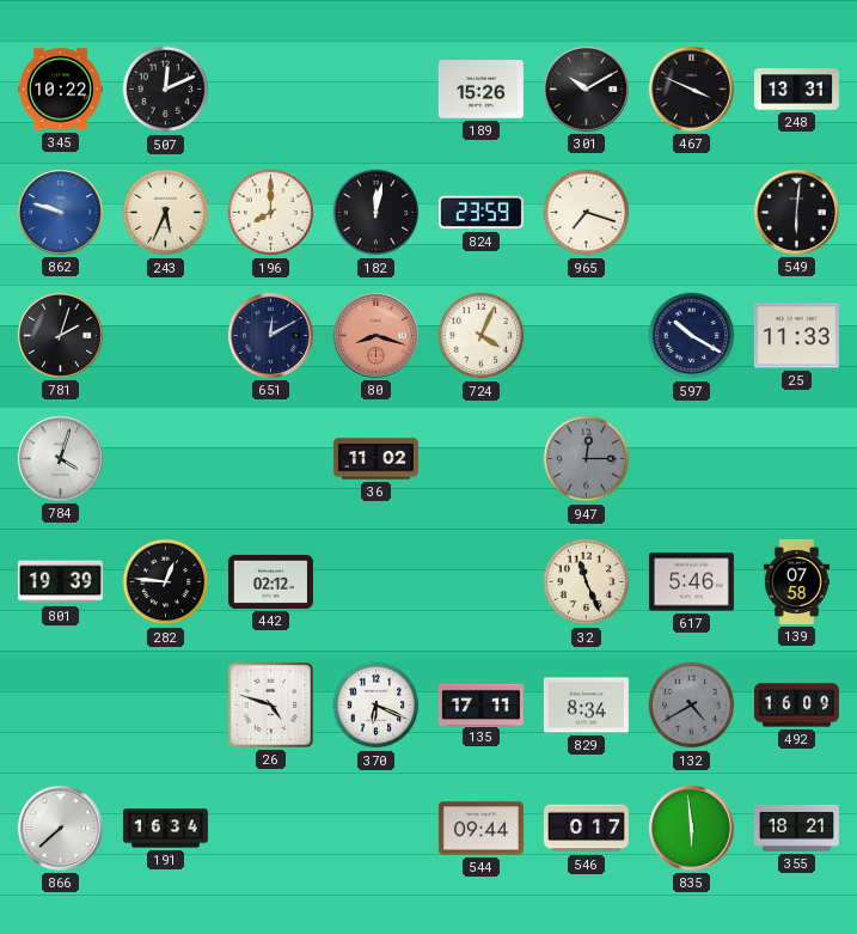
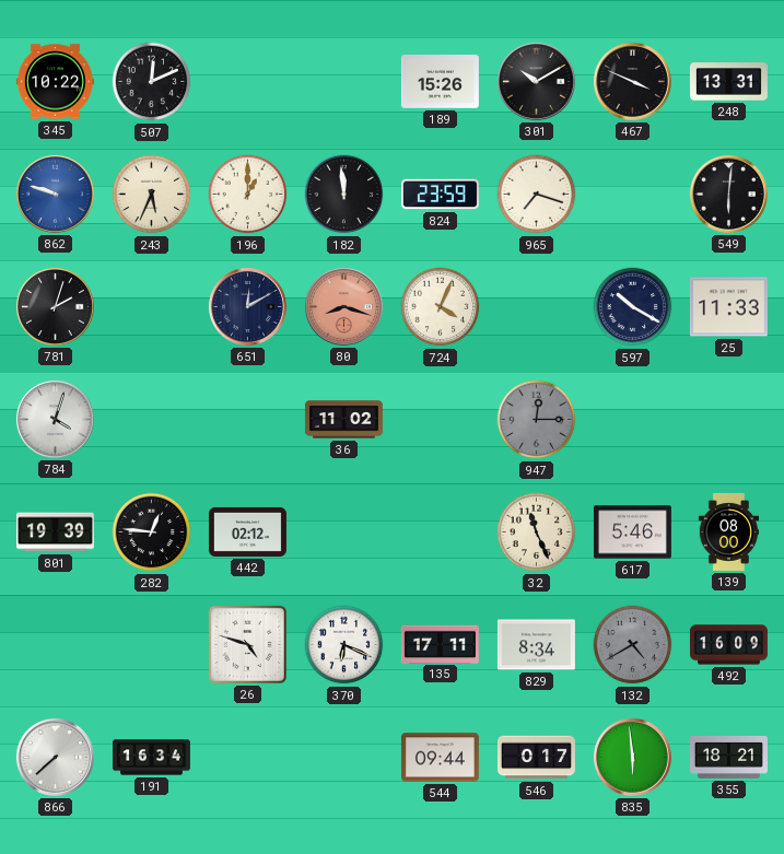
196: 8:00 -> 1:00 (248, 195)
182: 12:02 -> 11:59 (344, 195)
139: 07:58 -> 08:00 (728, 531)
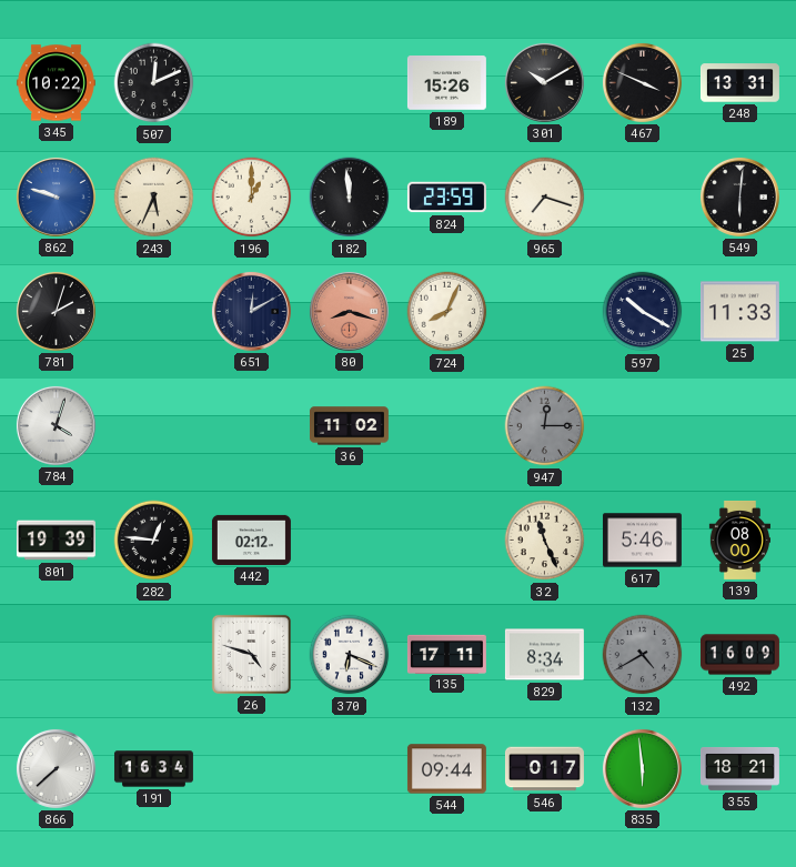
724: 4:04 -> 8:04 (447, 312)
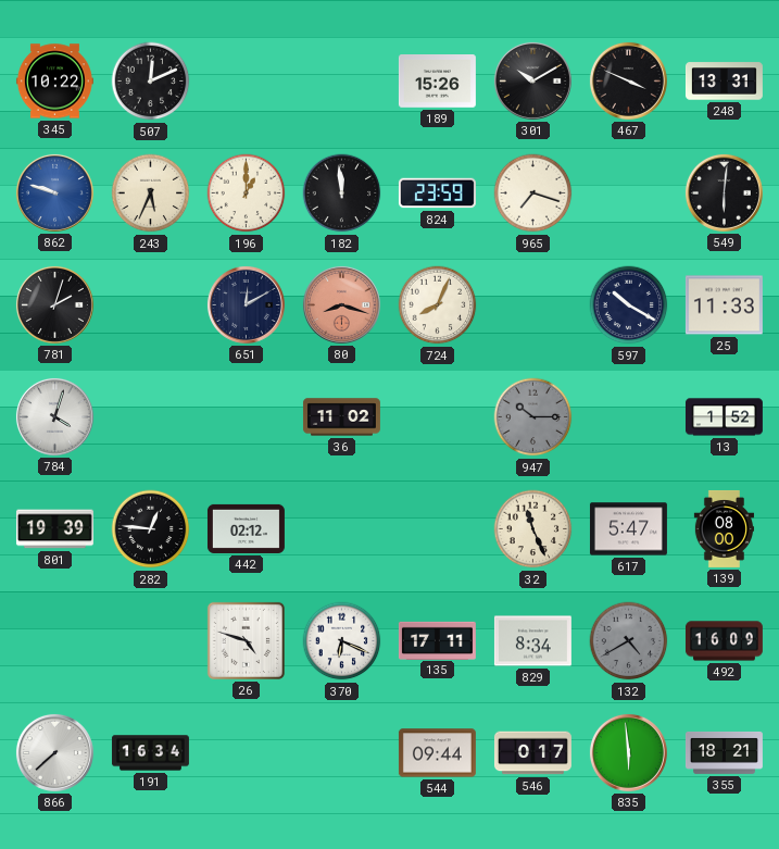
947: 12:15 -> 10:15 (533, 417)
13: none -> 1:52 (724, 417)
617: 5:46 -> 5:47 (628, 529)
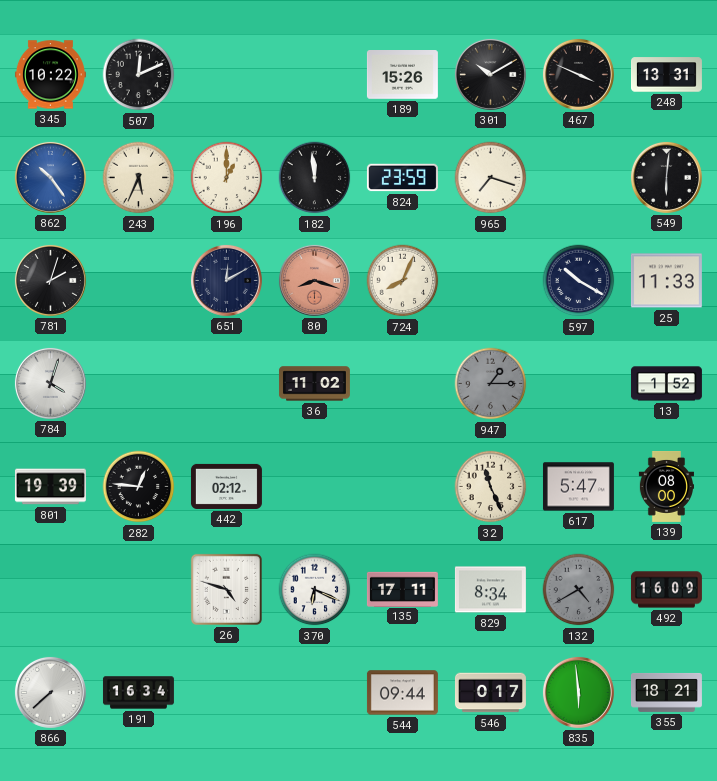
862: 9:48 -> 10:24 (50, 177)
947: 10:15 -> 1:15 (491, 384)
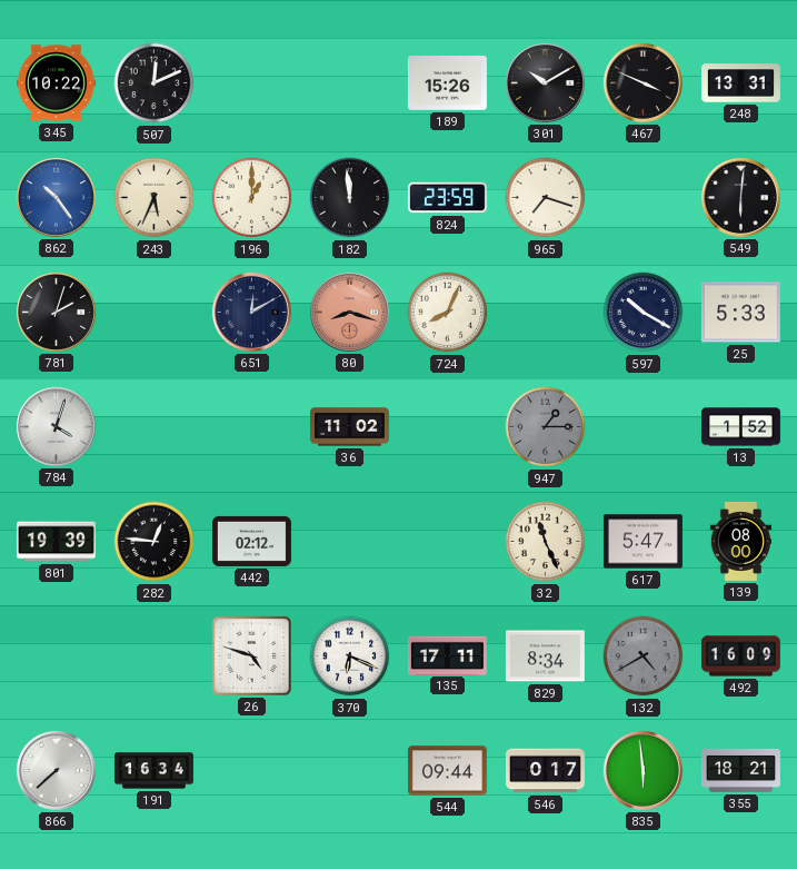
25: 11:33 -> 5:33 (740, 313)
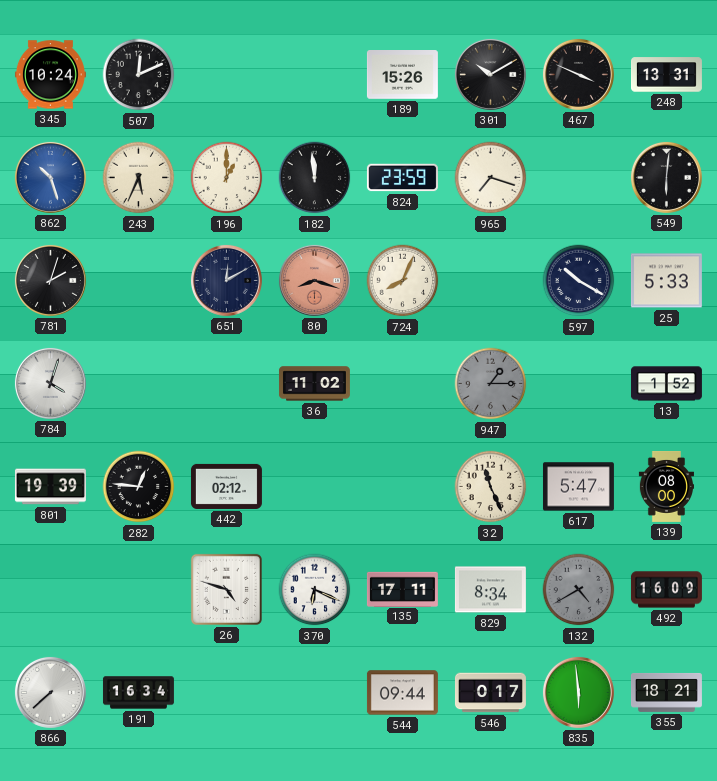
345: 10:22 -> 10:24 (50, 75)
862: 10:24 -> 10:27 (50, 177)
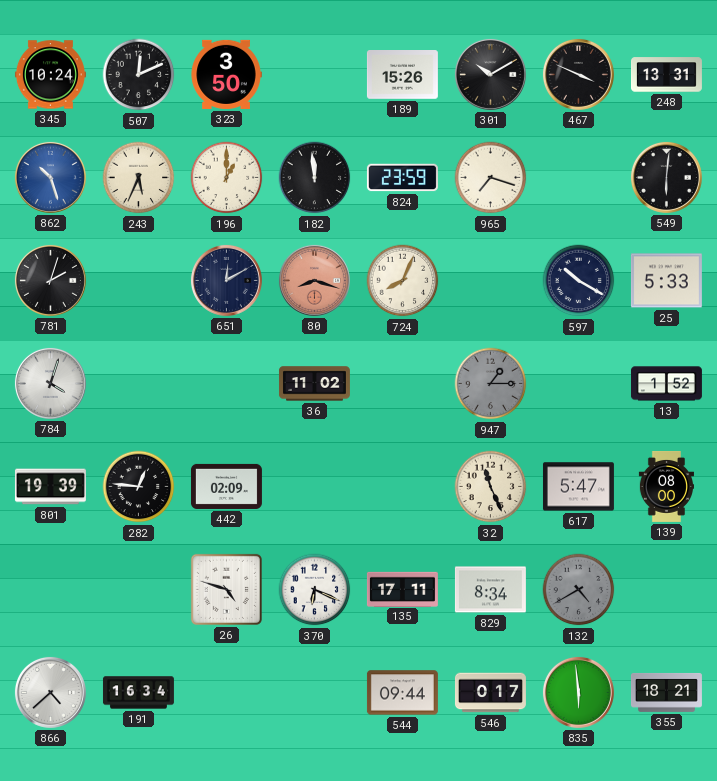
323: none -> 3:50 (226, 74)
442: 02:12 -> 02:09 (226, 486)
492: 16:09 -> none (666, 590)
866: 7:38 -> 4:38 (50, 692)
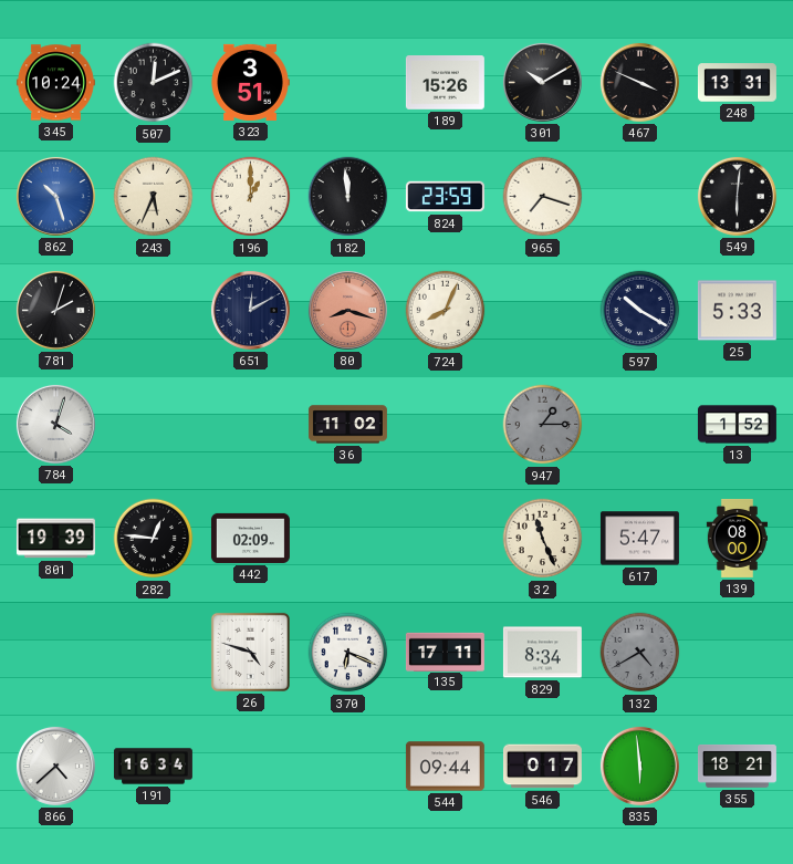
323: 3:50 -> 3:51 (250, 82)
